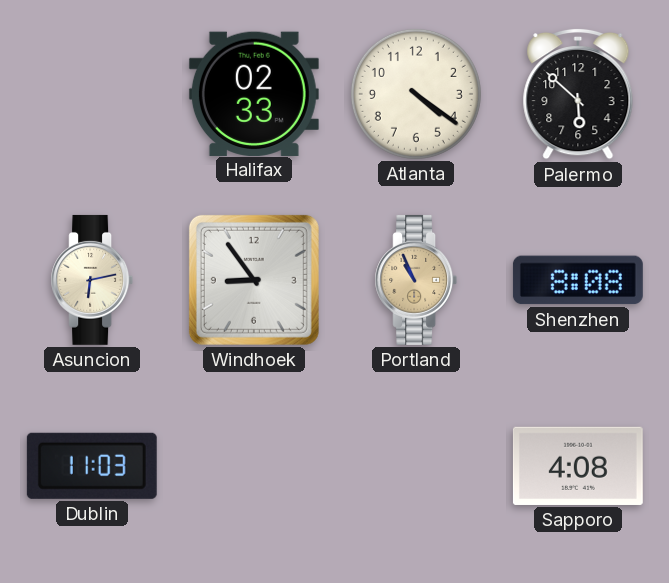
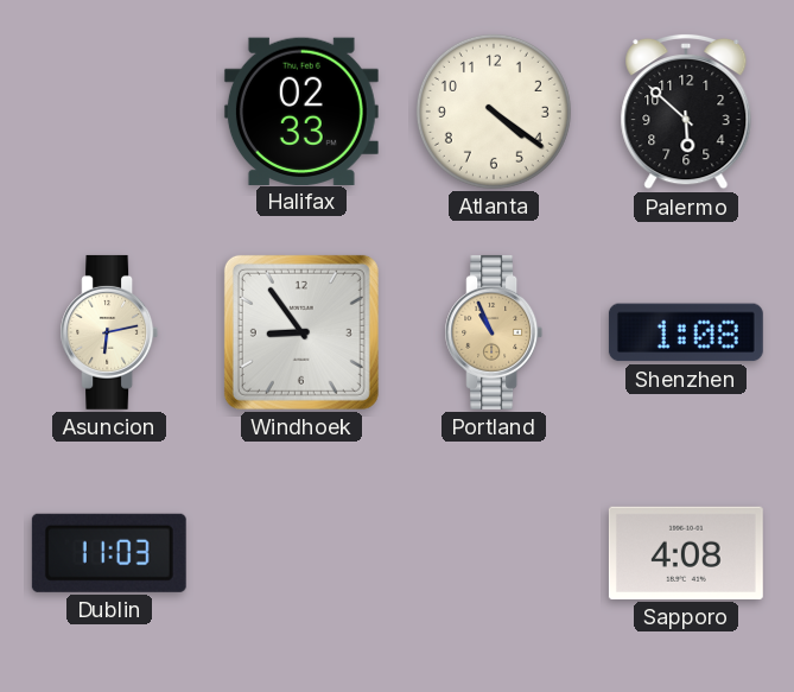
Shenzhen: 8:08 -> 1:08 (686, 332)
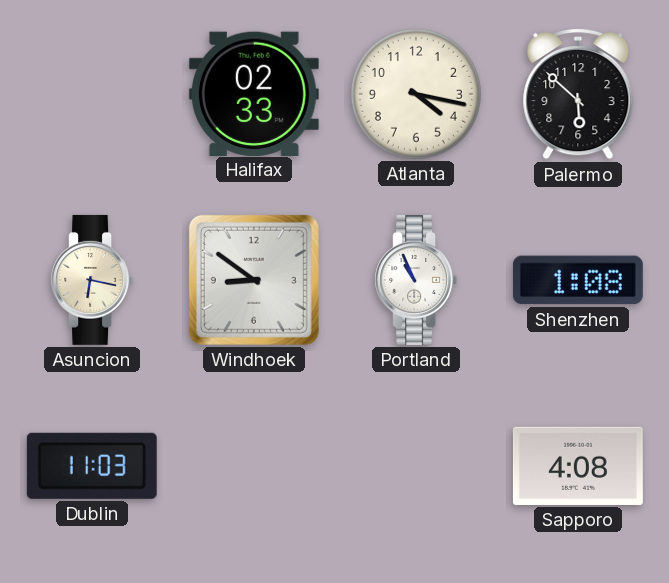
Atlanta: 4:21 -> 4:17 (416, 94)
Asuncion: 6:13 -> 6:17 (92, 280)
Windhoek: 8:54 -> 8:51 (254, 280)
Portland dial: champagne -> white (416, 280)
